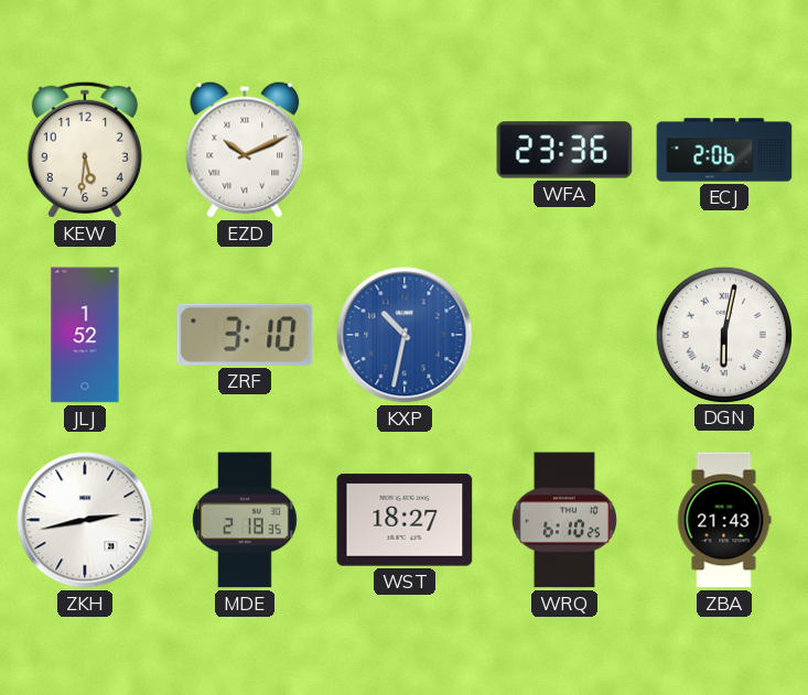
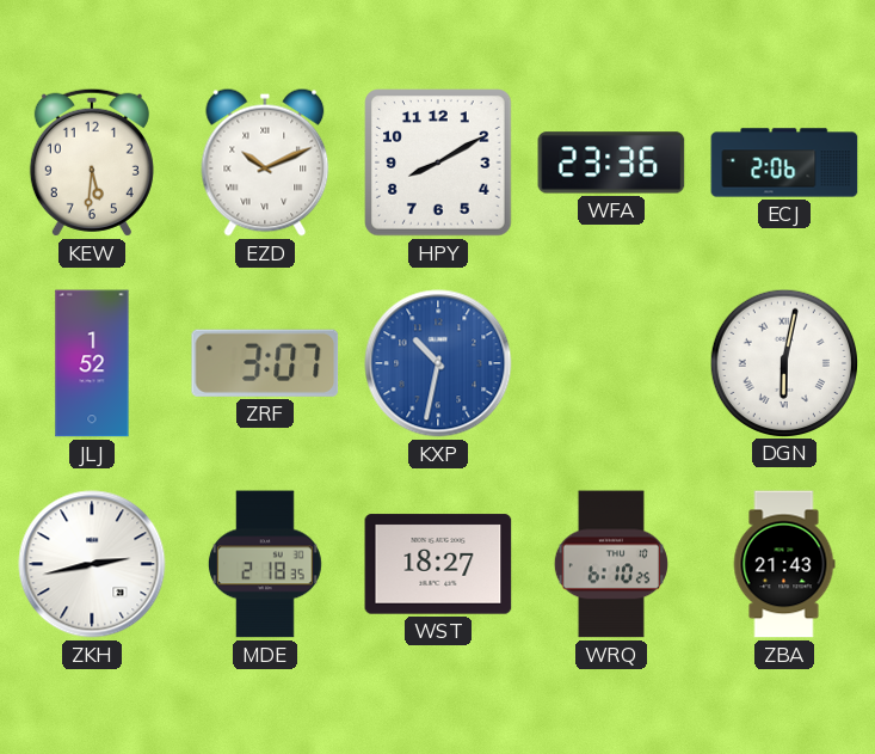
HPY: none -> 8:10 (438, 163)
ZRF: 3:10 -> 3:07 (265, 363)
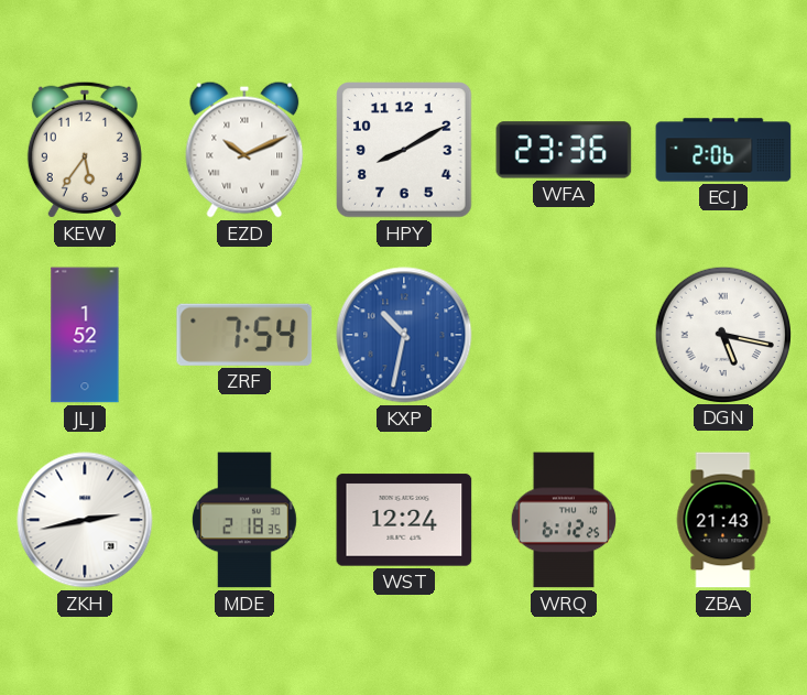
KEW: 5:31 -> 5:36 (85, 150)
ZRF: 3:07 -> 7:54 (244, 335)
DGN: 6:02 -> 5:17 (722, 334)
WST: 18:27 -> 12:24 (404, 520)
WRQ: 6:10 -> 6:12 (564, 520)
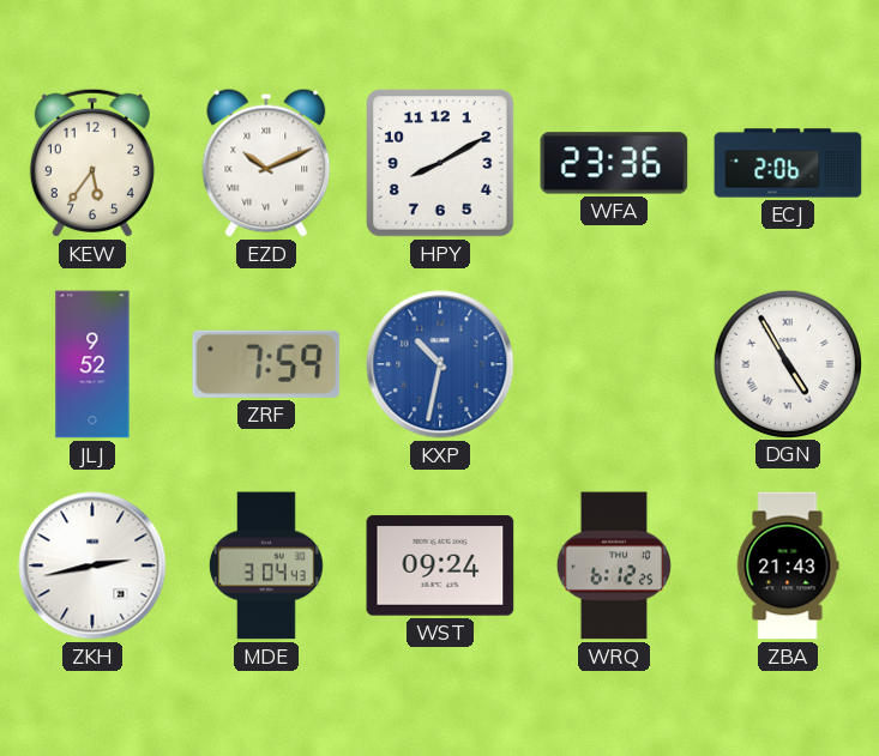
JLJ: 1:52 -> 9:52 (92, 364)
ZRF: 7:54 -> 7:59 (266, 364)
DGN: 5:17 -> 4:55 (787, 363)
MDE: 2:18 -> 3:04 (266, 566)
WST: 12:24 -> 09:24 (440, 566)
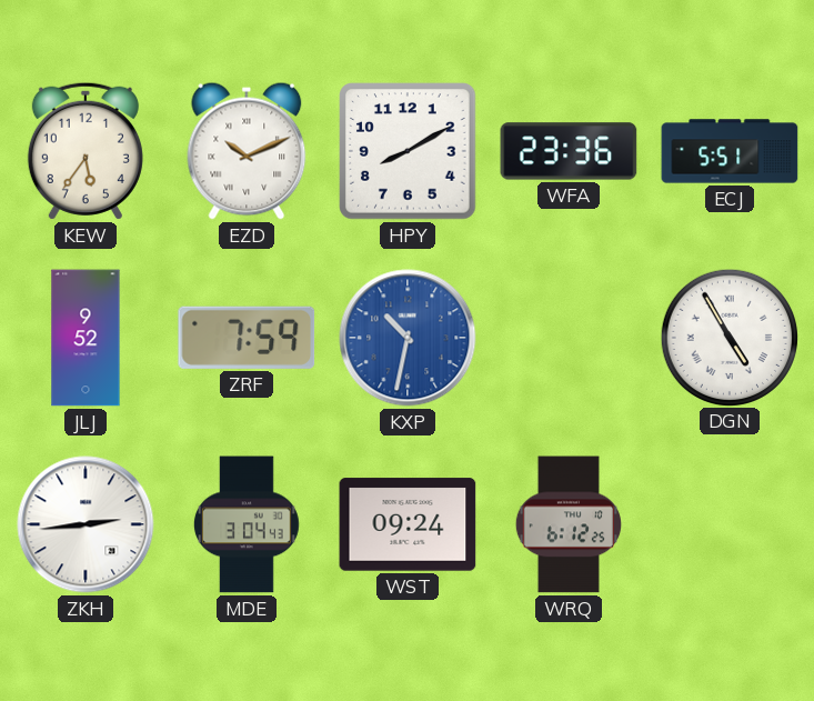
ECJ: 2:06 -> 5:51 (730, 151)
ZKH: 2:43 -> 2:44 (86, 524)
ZBA: 21:43 -> none (788, 566)
